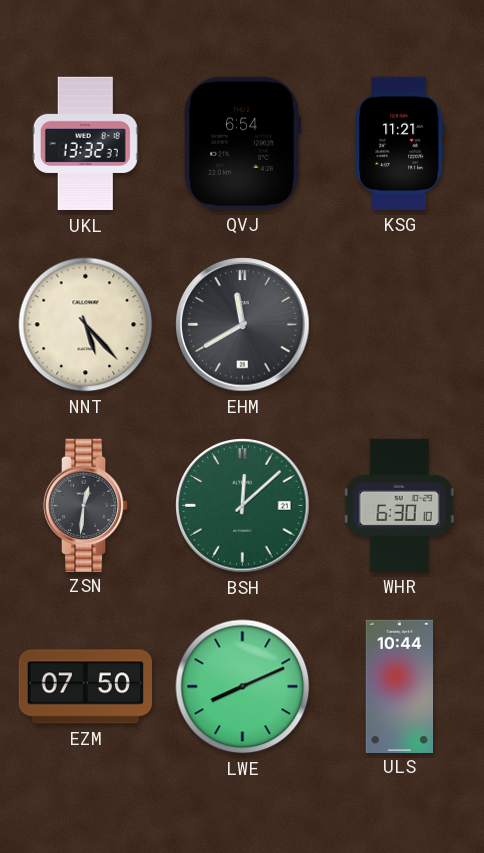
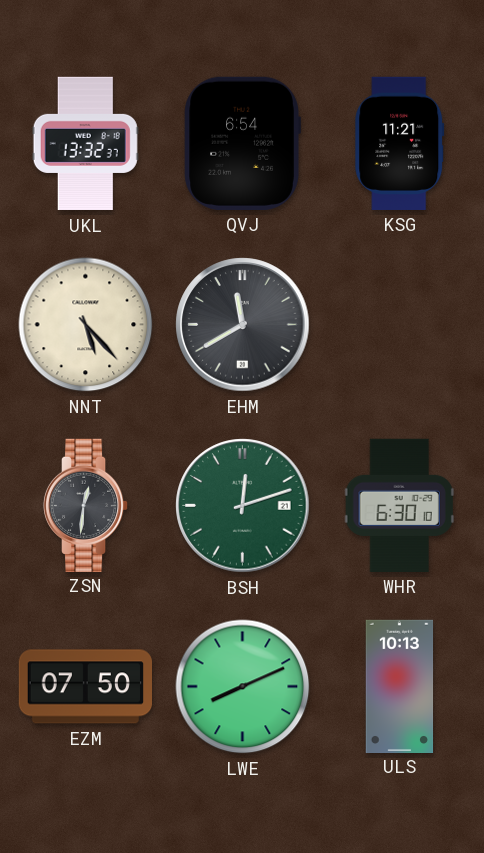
BSH: 12:08 -> 12:12 (243, 506)
ULS: 10:44 -> 10:13 (400, 686)
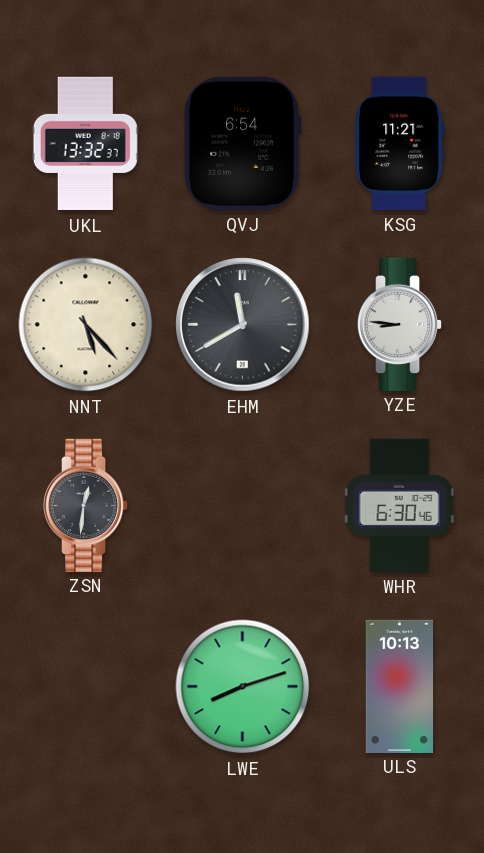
YZE: none -> 8:46 (400, 324)
BSH: 12:12 -> none (243, 506)
WHR: 6:30:10 -> 6:30:46 (399, 505)
EZM: 07:50 -> none (85, 687)
LWE: 8:11 -> 8:12 (243, 687)
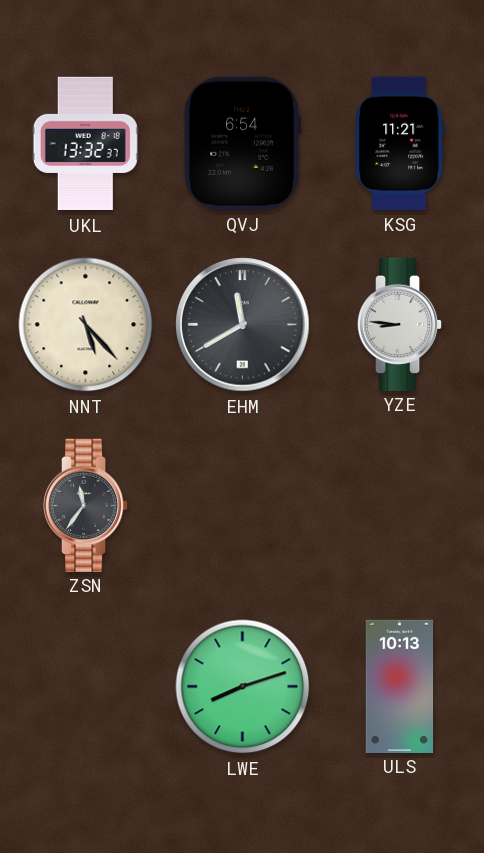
ZSN: 12:31 -> 11:36 (86, 505)
WHR: 6:30 -> none (399, 505)
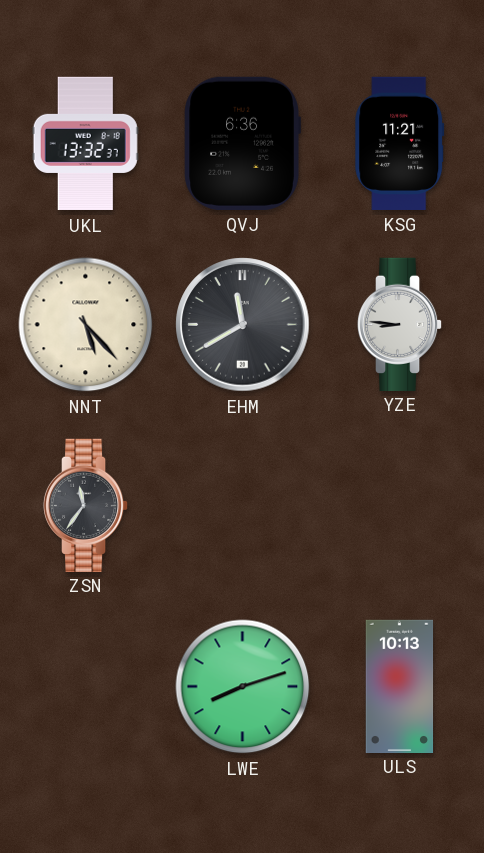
QVJ: 6:54 -> 6:36 (242, 143)
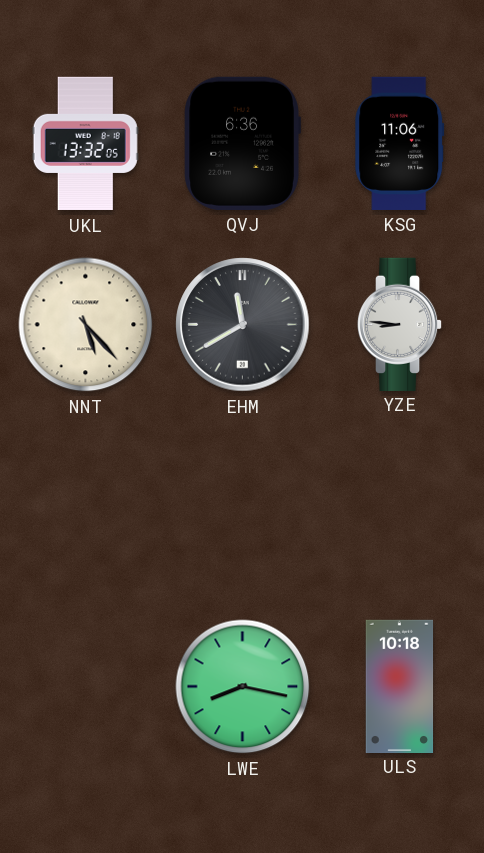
UKL: 13:32:37 -> 13:32:05 (85, 144)
KSG: 11:21 -> 11:06 (400, 143)
ZSN: 11:36 -> none (86, 505)
LWE: 8:12 -> 8:17 (243, 687)
ULS: 10:13 -> 10:18 (400, 686)
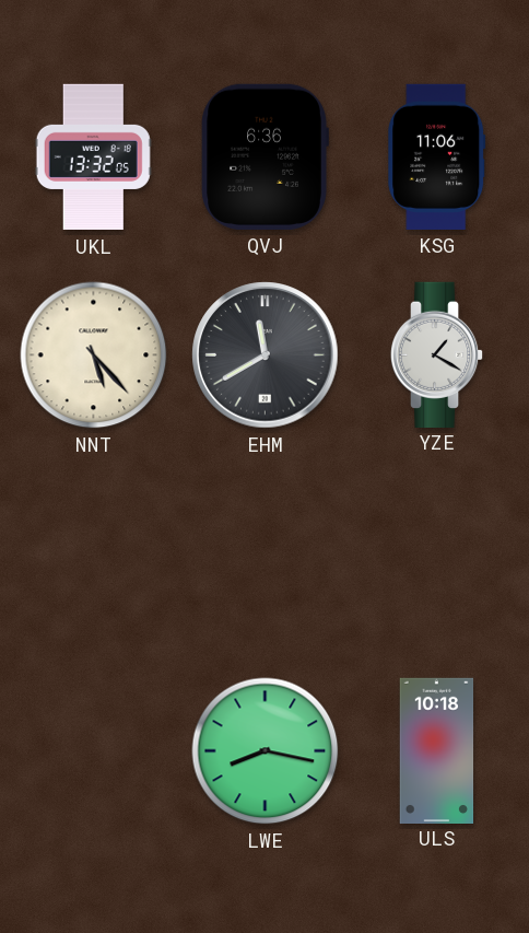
YZE: 8:46 -> 1:20 (437, 354)
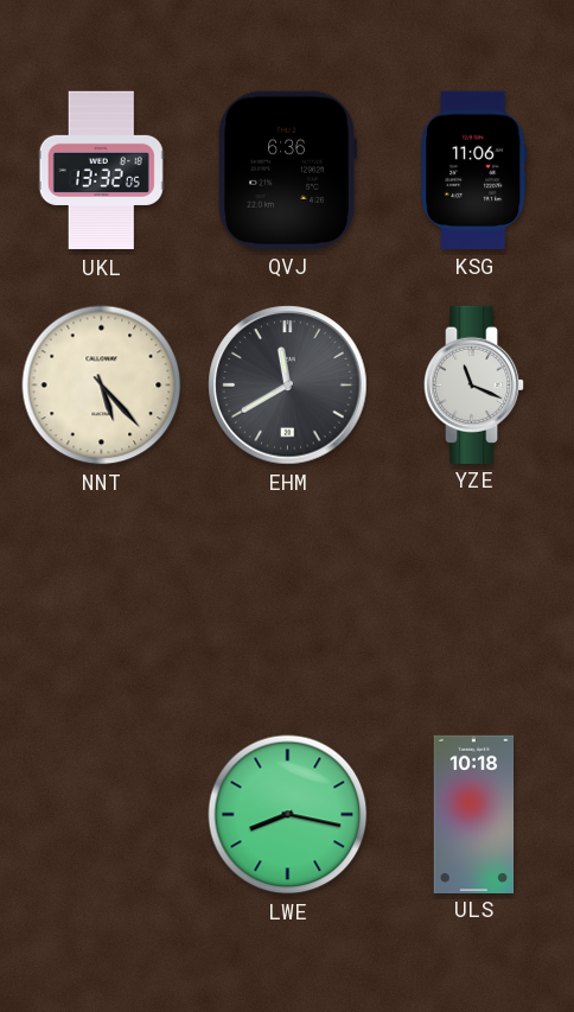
YZE: 1:20 -> 11:19 (474, 384)
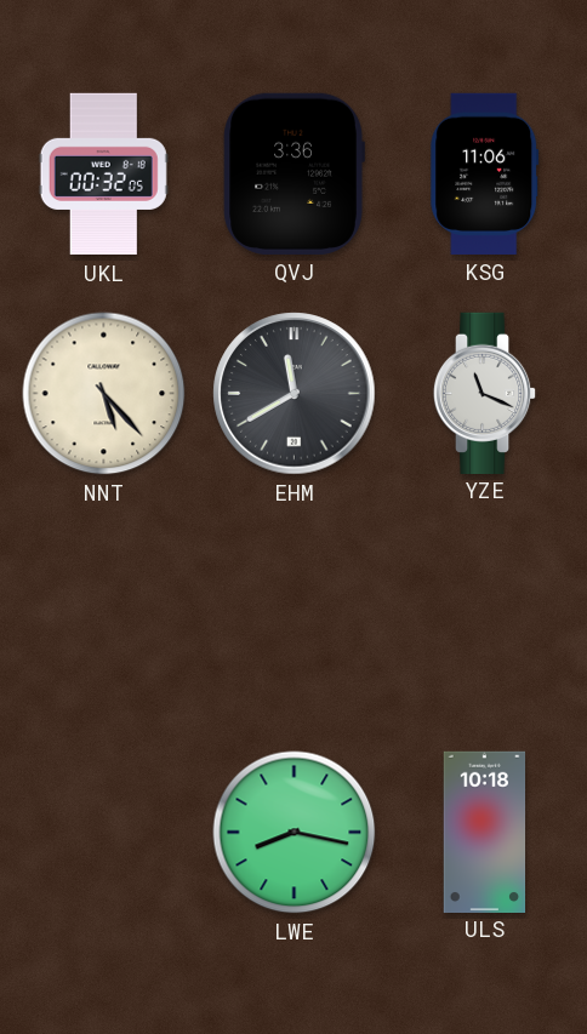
UKL: 13:32 -> 00:32 (103, 175)
QVJ: 6:36 -> 3:36 (293, 173)
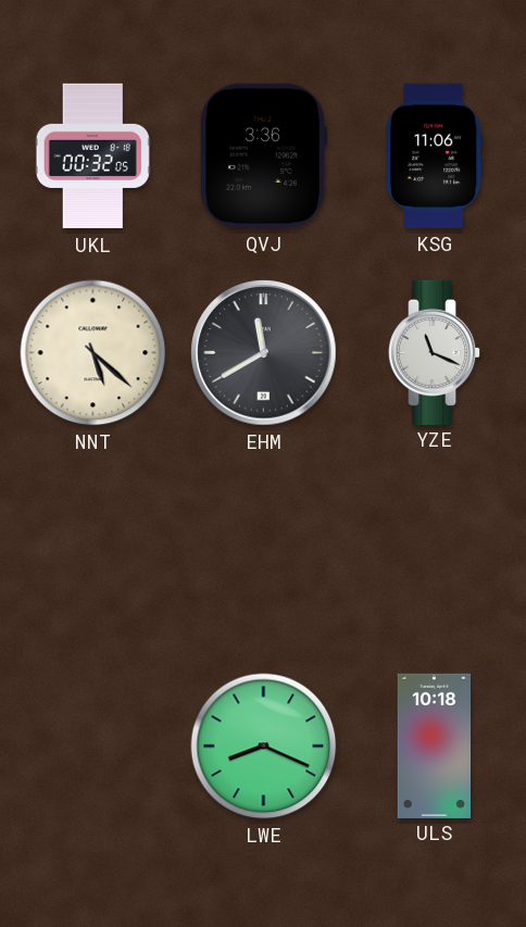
NNT: 5:23 -> 5:22 (93, 353)
LWE: 8:17 -> 8:19 (264, 747)
